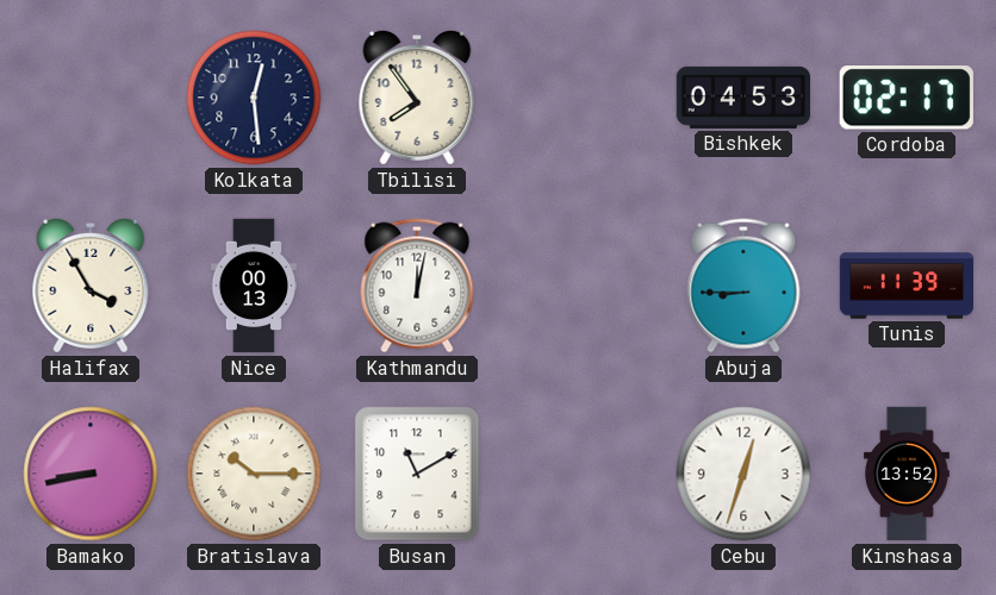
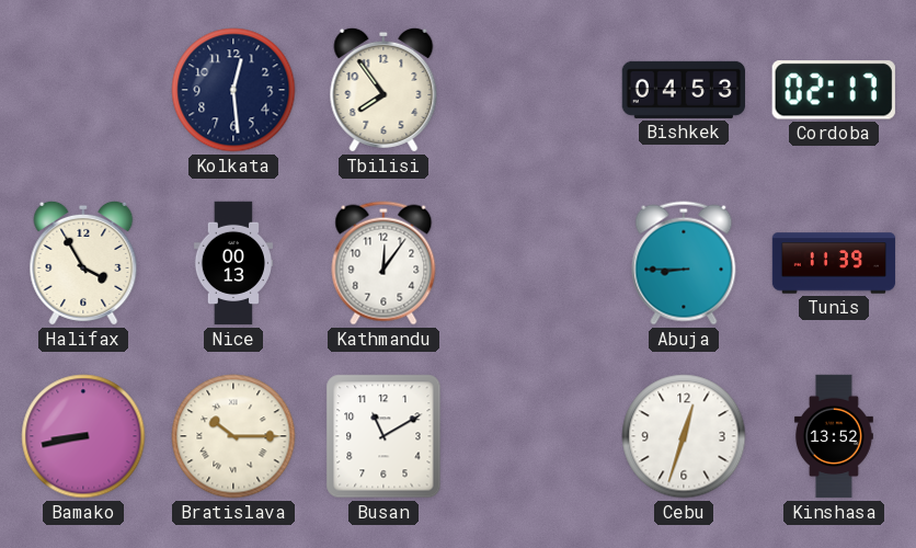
Kathmandu: 12:02 -> 12:06 (383, 263)
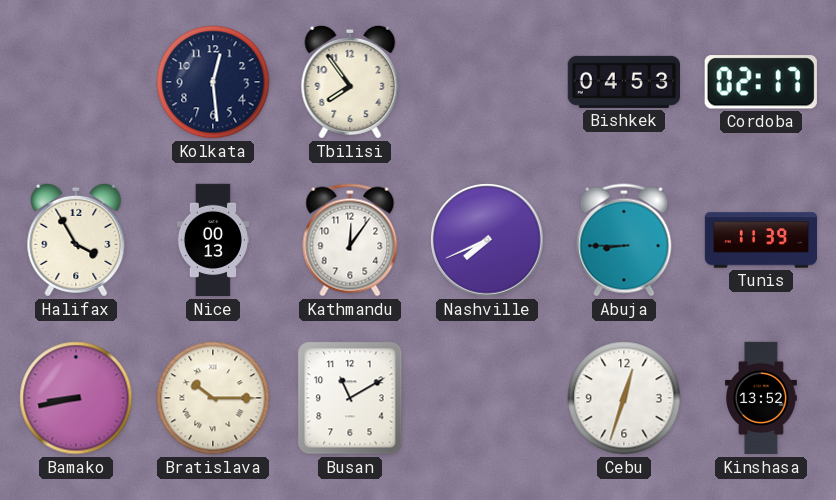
Nashville: none -> 7:41 (488, 241)
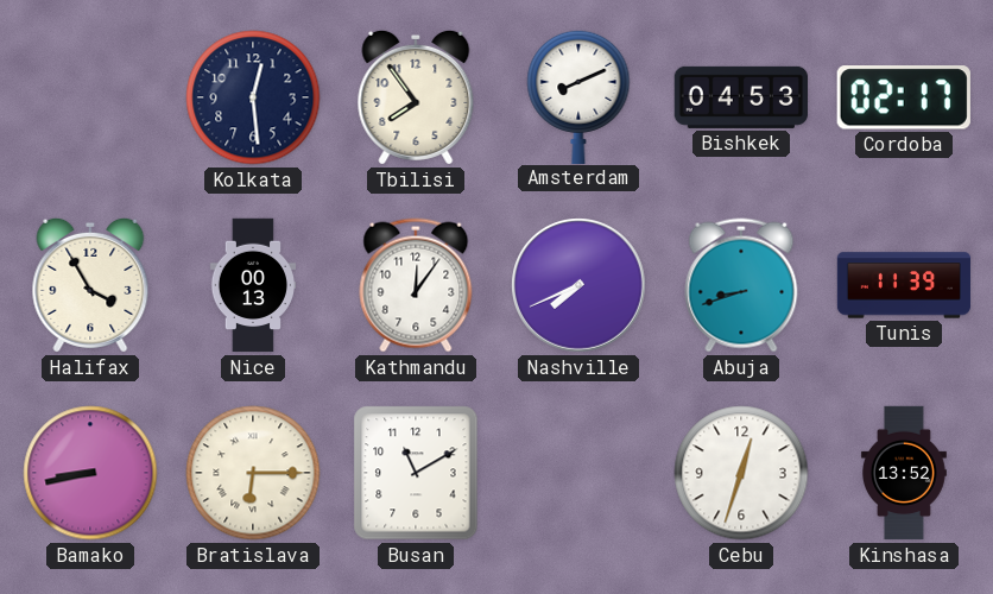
Amsterdam: none -> 8:11 (578, 96)
Abuja: 8:45 -> 8:42 (741, 285)
Bratislava: 10:15 -> 6:15 (253, 473)
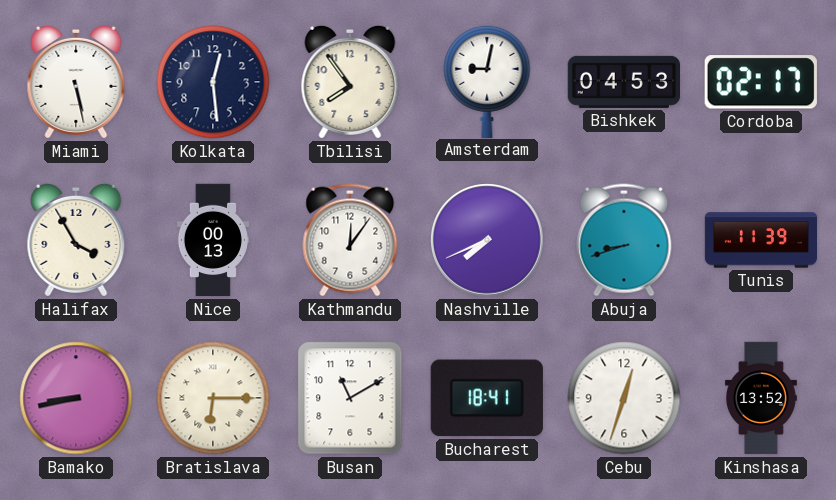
Miami: none -> 5:28 (76, 82)
Amsterdam: 8:11 -> 9:02 (487, 81)
Bucharest: none -> 18:41 (487, 398)
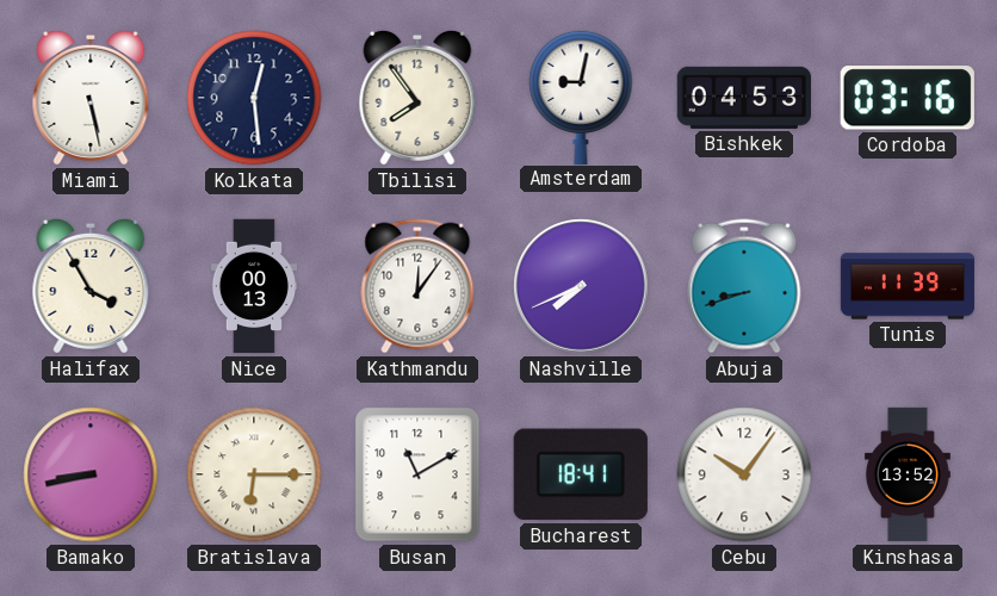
Cordoba: 02:17 -> 03:16 (908, 98)
Cebu: 12:33 -> 10:06 (744, 474)
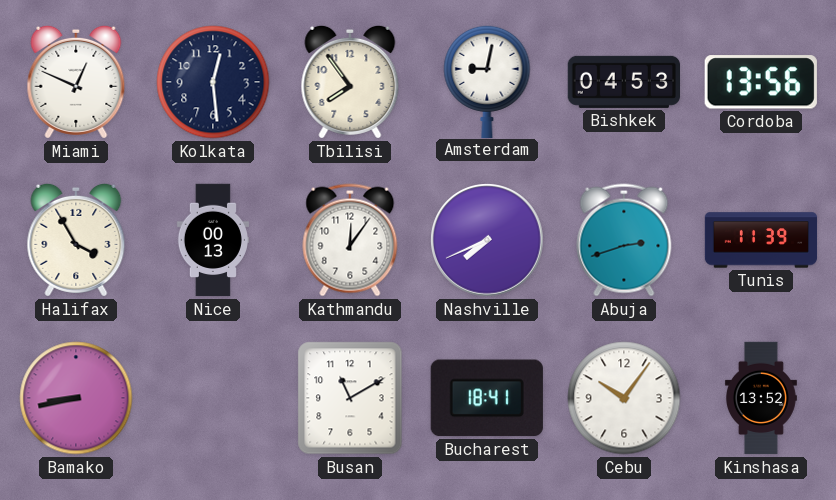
Miami: 5:28 -> 12:49 (76, 82)
Cordoba: 03:16 -> 13:56 (761, 82)
Abuja: 8:42 -> 2:42 (624, 240)
Bratislava: 6:15 -> none (254, 474)
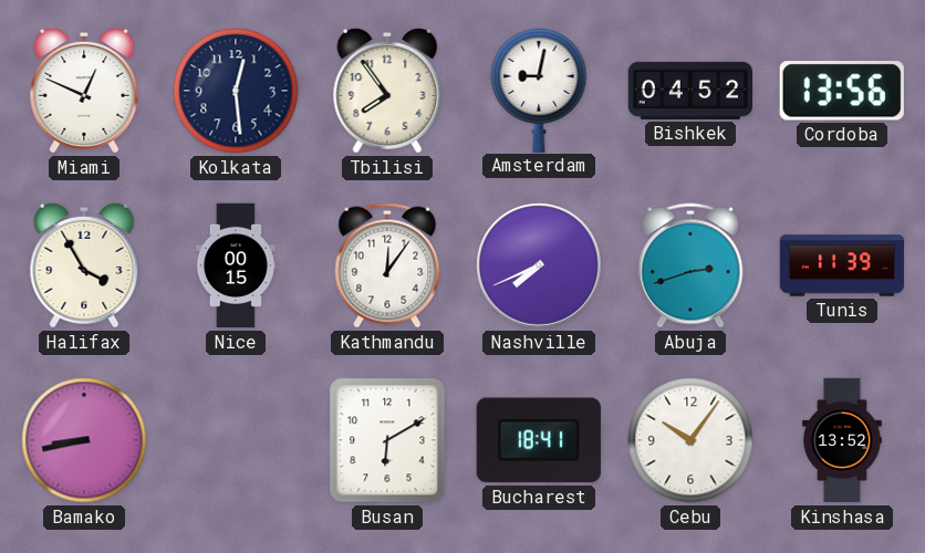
Bishkek: 04:53 -> 04:52 (689, 91)
Nice: 00:13 -> 00:15 (235, 265)
Busan: 11:10 -> 6:10 (387, 440)
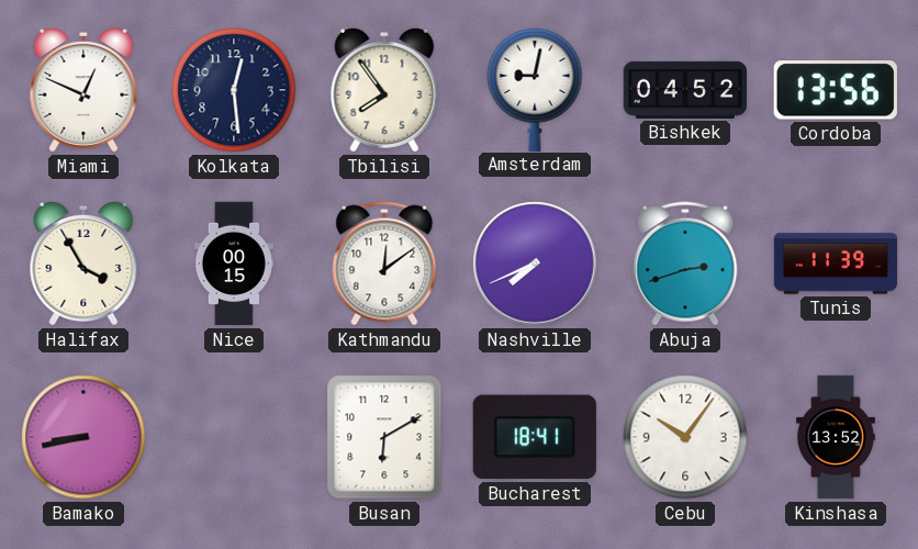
Kathmandu: 12:06 -> 12:09 (384, 264)
